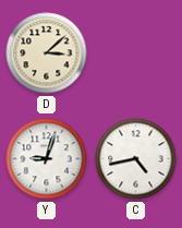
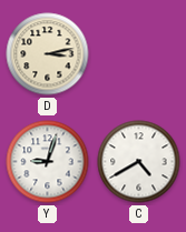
D: 3:08 -> 3:13 (48, 54)
C: 4:43 -> 4:40 (139, 162)
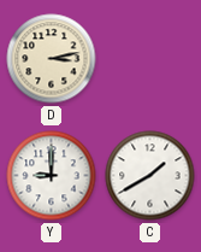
Y: 9:03 -> 9:00 (52, 176)
C: 4:40 -> 1:40 (150, 176)
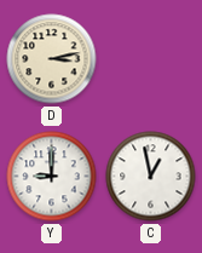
C: 1:40 -> 12:58 (151, 177)
